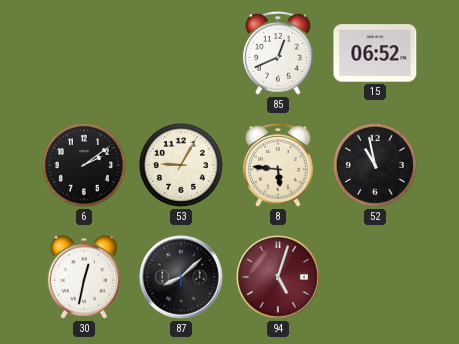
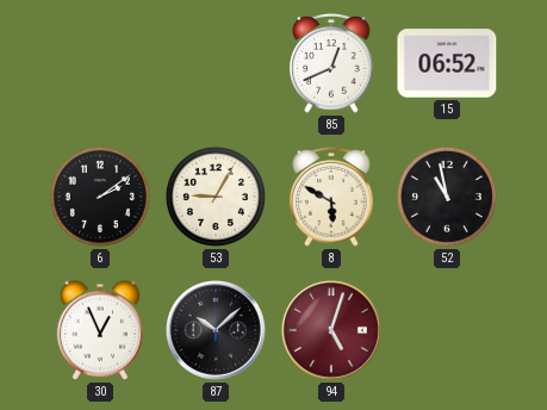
8: 5:46 -> 5:50 (331, 197)
30: 12:32 -> 12:56 (100, 330)
87: 8:08 -> 10:08 (216, 330)
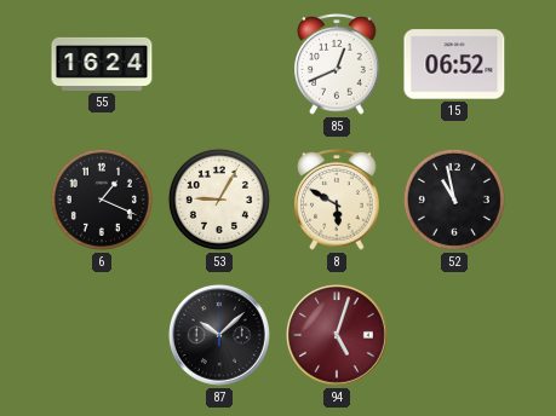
55: none -> 16:24 (102, 64)
6: 2:09 -> 1:19 (102, 200)
30: 12:56 -> none (100, 330)
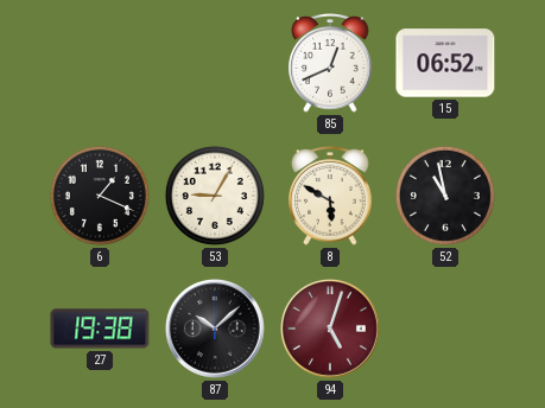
55: 16:24 -> none (102, 64)
27: none -> 19:38 (100, 329)
